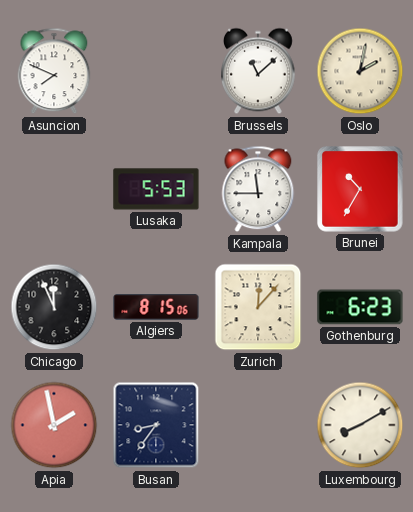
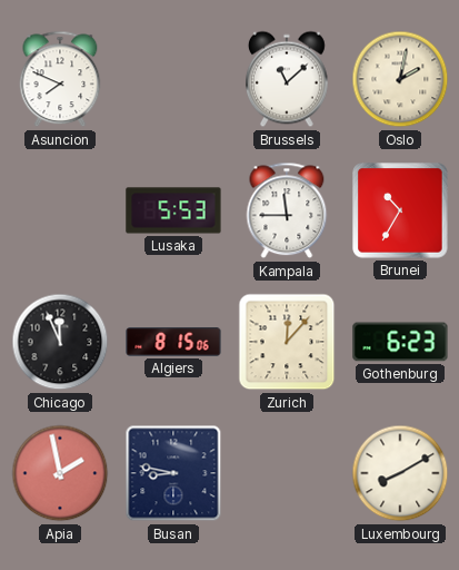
Busan: 8:36 -> 8:47 (173, 473)
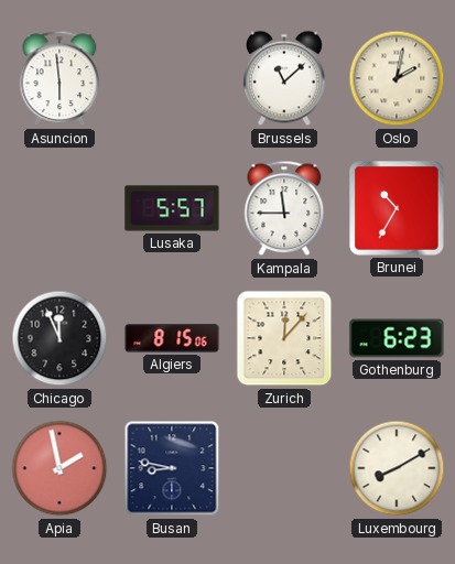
Asuncion: 7:49 -> 5:59 (59, 78)
Lusaka: 5:53 -> 5:57 (172, 208)
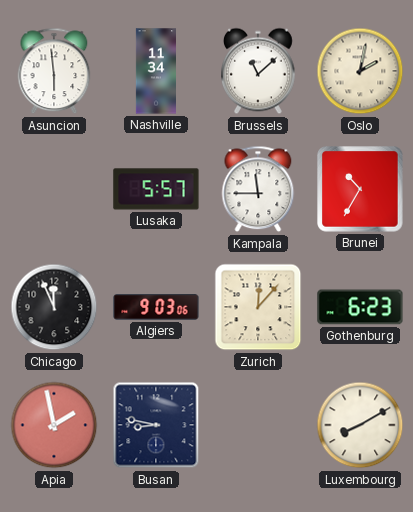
Nashville: none -> 11:34 (155, 71)
Algiers: 8:15 -> 9:03 (156, 307)
